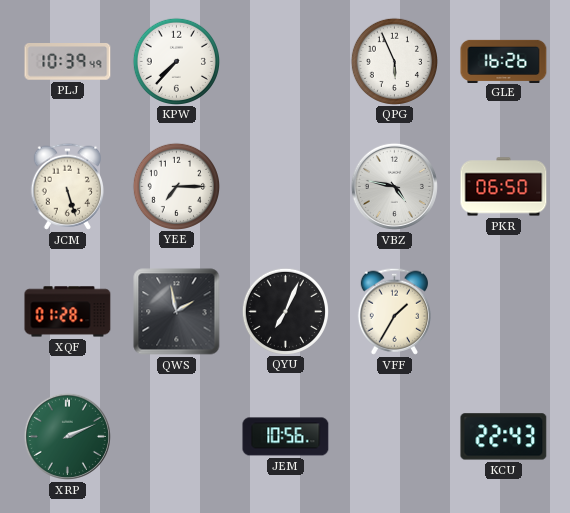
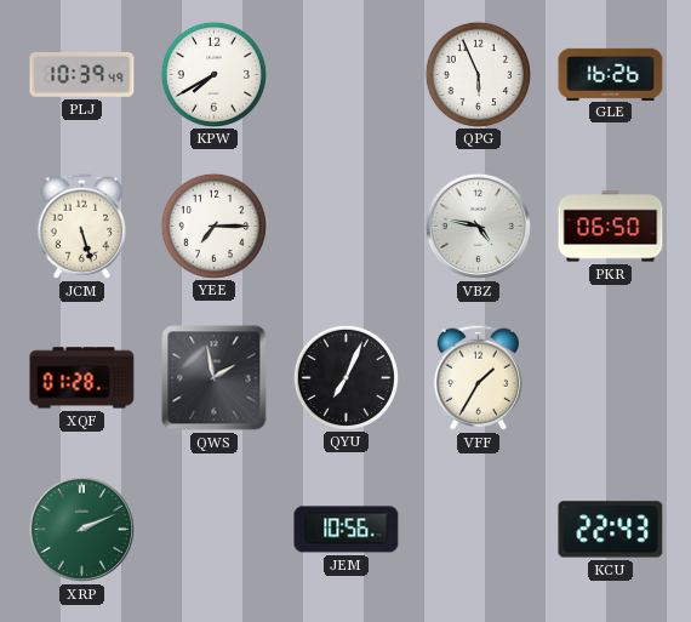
KPW: 7:37 -> 7:40 (213, 74)
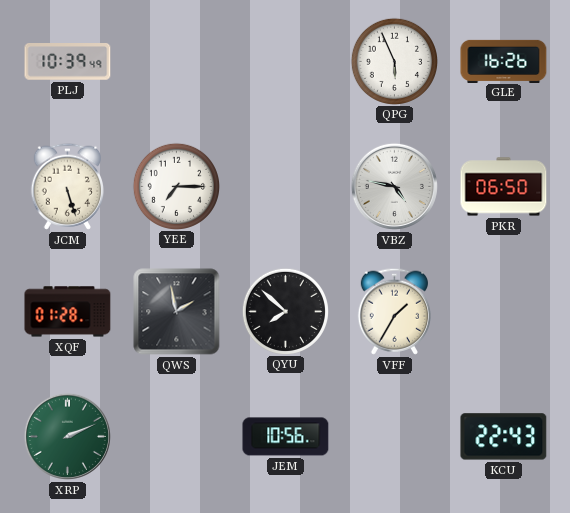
KPW: 7:40 -> none (213, 74)
QYU: 7:04 -> 7:52 (285, 311)
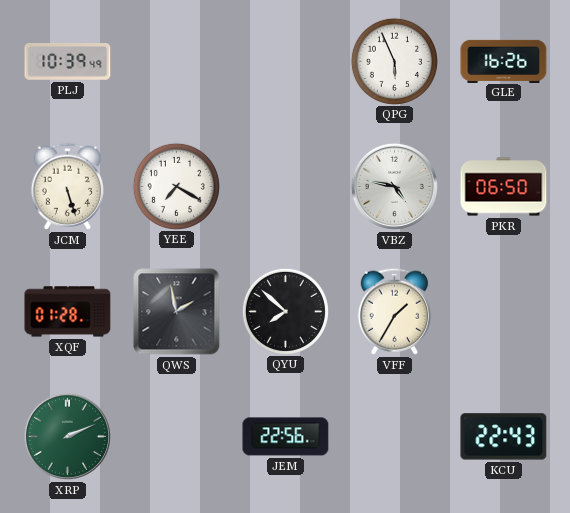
YEE: 7:15 -> 7:20 (176, 186)
JEM: 10:56 -> 22:56 (286, 437)
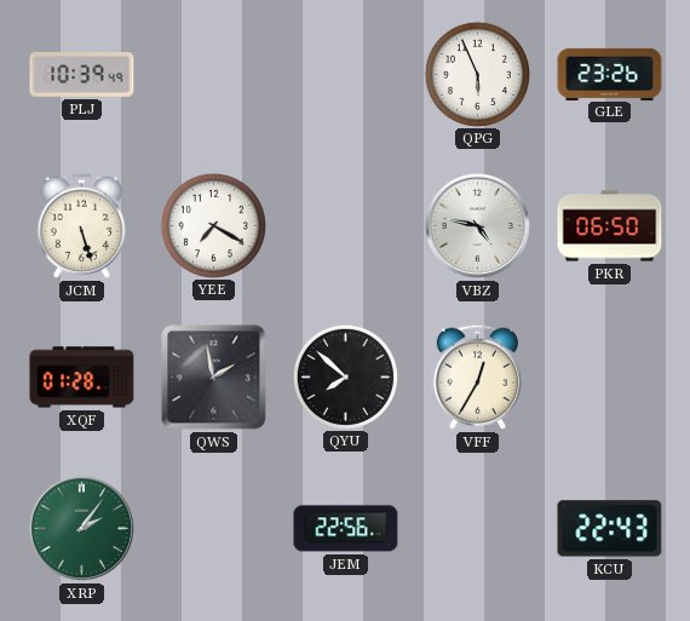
GLE: 16:26 -> 23:26 (610, 74)
VFF: 1:35 -> 12:35 (477, 376)
XRP: 2:11 -> 2:06 (81, 528)
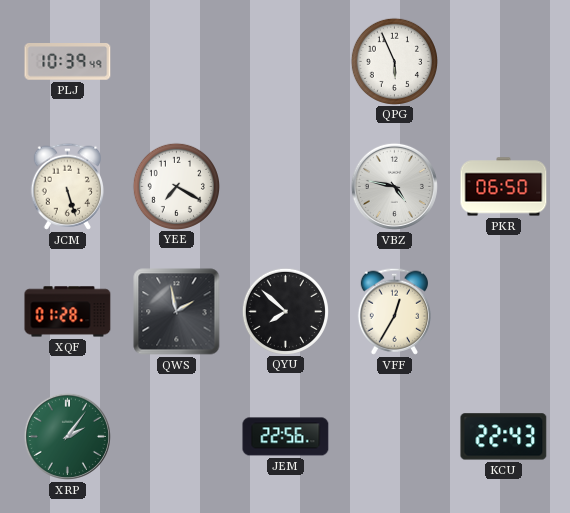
GLE: 23:26 -> none (610, 74)
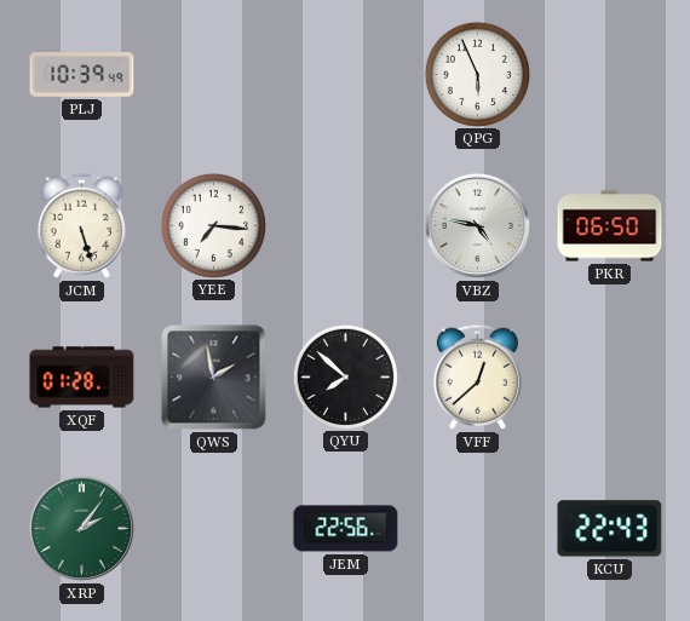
YEE: 7:20 -> 7:16 (213, 225)
VFF: 12:35 -> 12:38 (477, 376)
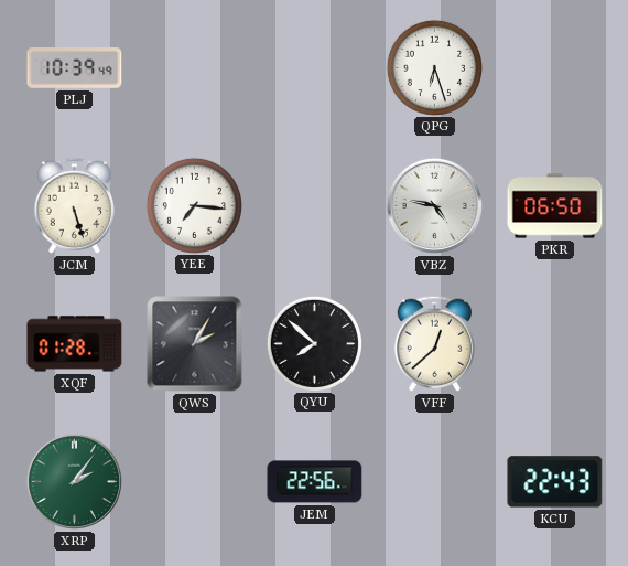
QPG: 5:56 -> 6:27 (434, 67)
QWS: 1:58 -> 2:05 (195, 344)
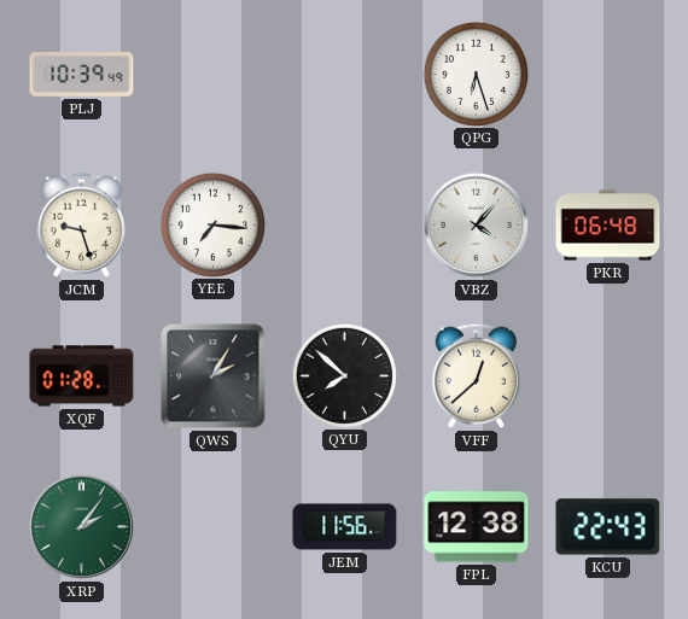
JCM: 5:27 -> 9:27 (81, 224)
VBZ: 4:47 -> 4:07 (476, 224)
PKR: 06:50 -> 06:48 (608, 226)
JEM: 22:56 -> 11:56 (345, 527)
FPL: none -> 12:38 (477, 527)
